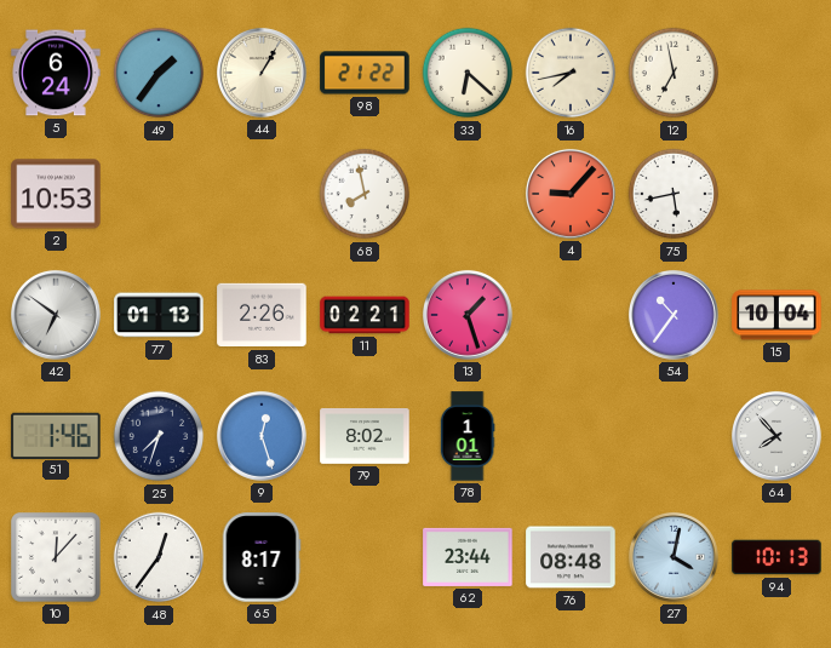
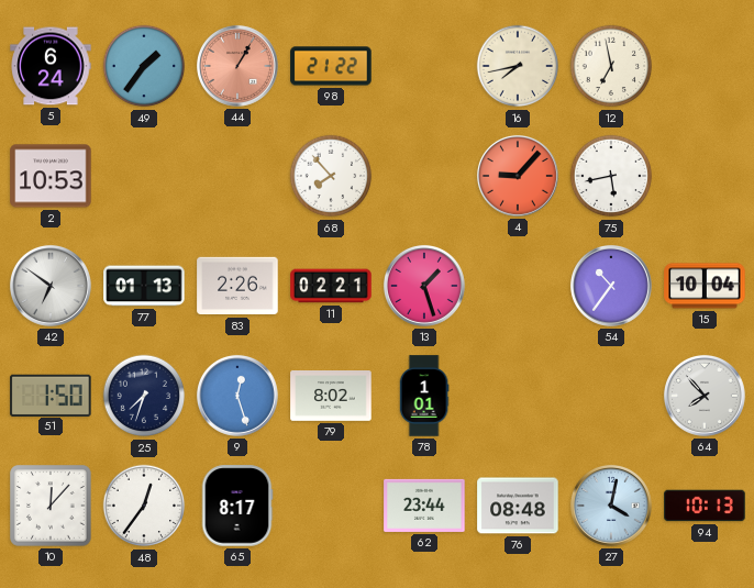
44 dial: cream -> salmon (237, 66)
33: 6:22 -> none (468, 73)
68: 7:58 -> 7:53 (331, 176)
51: 1:46 -> 1:50 (51, 395)
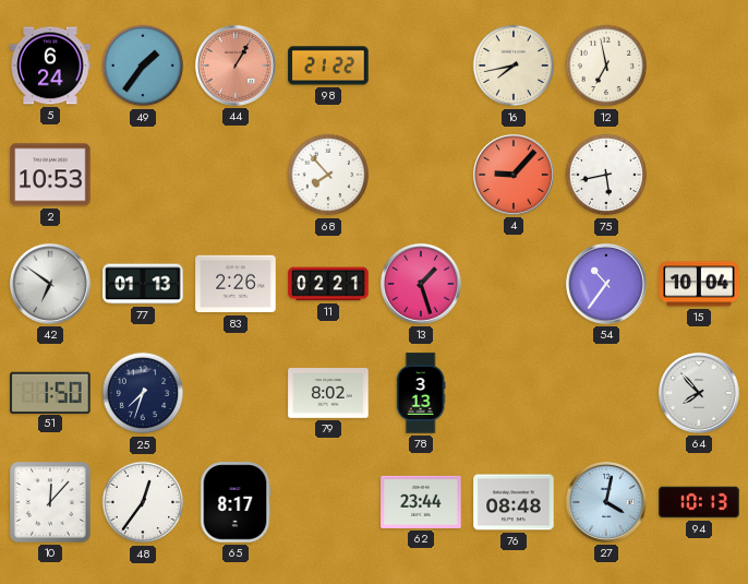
9: 12:27 -> none (237, 396)
78: 1:01 -> 3:13 (421, 393)
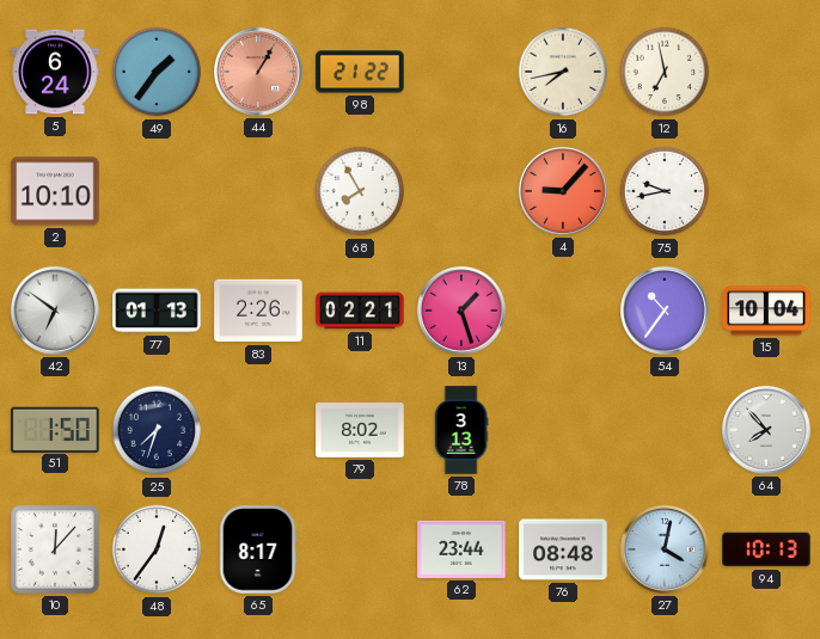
2: 10:53 -> 10:10 (55, 191)
68: 7:53 -> 7:55 (360, 191)
75: 5:43 -> 9:43 (665, 191)
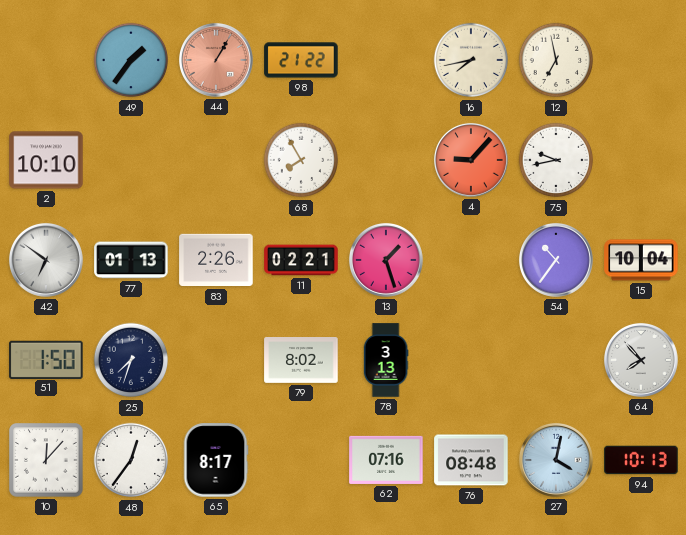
5: 6:24 -> none (55, 72)
62: 23:44 -> 07:16 (386, 460)
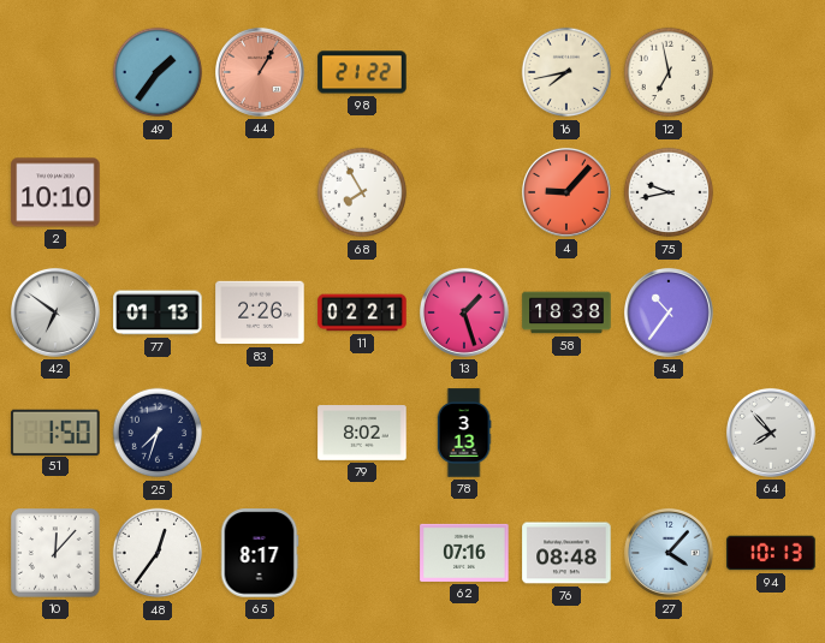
58: none -> 18:38 (566, 312)
15: 10:04 -> none (641, 260)
27: 4:02 -> 4:07 (669, 553)
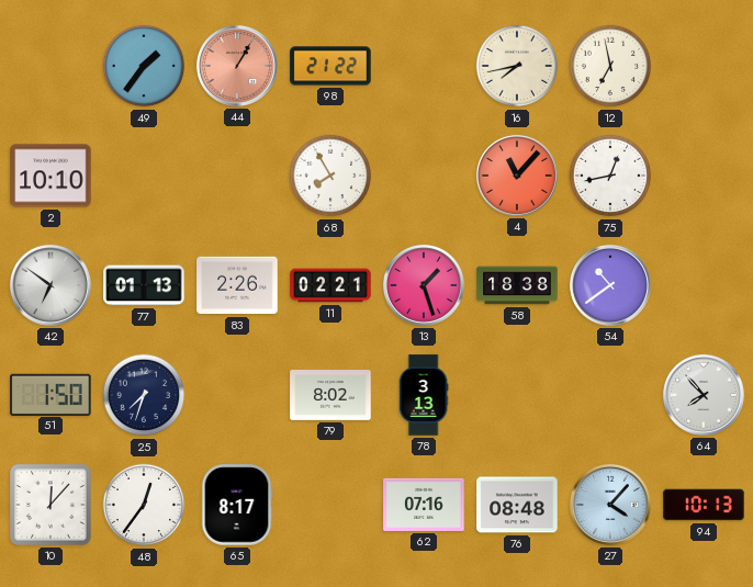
4: 9:07 -> 11:07 (517, 176)
75: 9:43 -> 12:43 (610, 176)
54: 10:36 -> 10:39 (610, 285)
